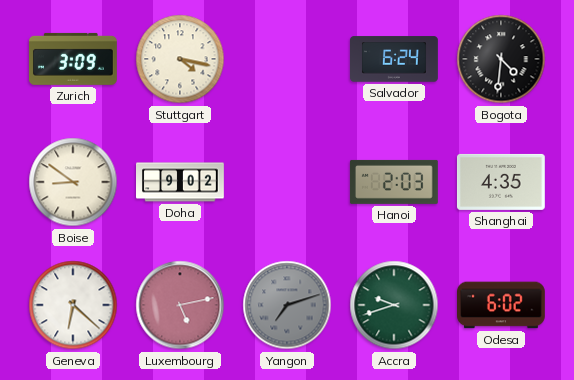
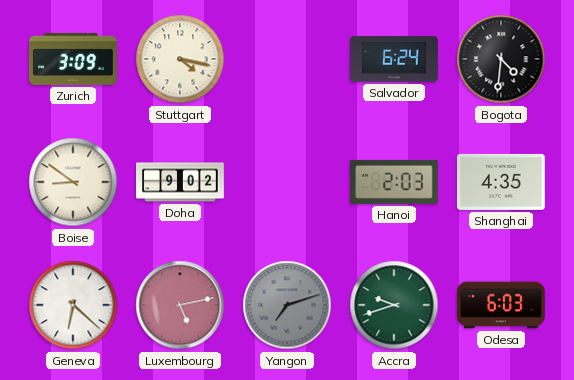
Odesa: 6:02 -> 6:03 (502, 305)
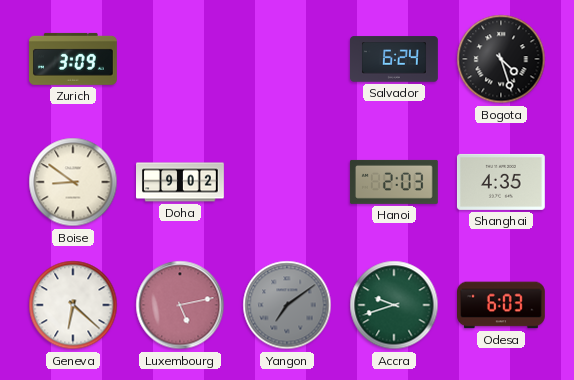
Stuttgart: 4:17 -> none (180, 59)
Bogota: 4:31 -> 4:27 (501, 59)
Yangon: 7:12 -> 7:09 (287, 305)
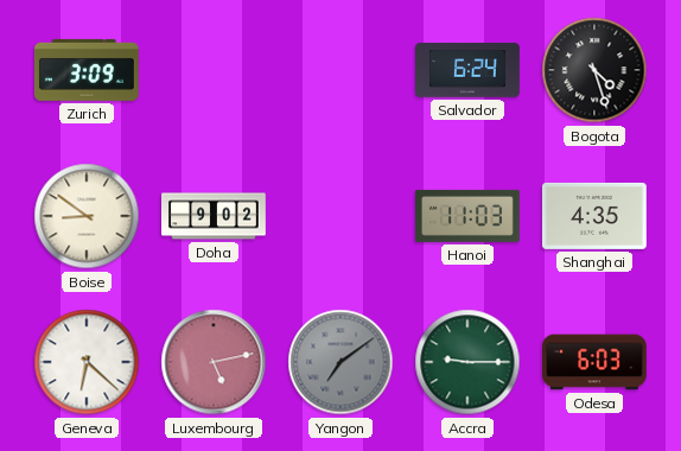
Hanoi: 2:03 -> 11:03 (467, 216)
Accra: 9:42 -> 9:15 (467, 362)
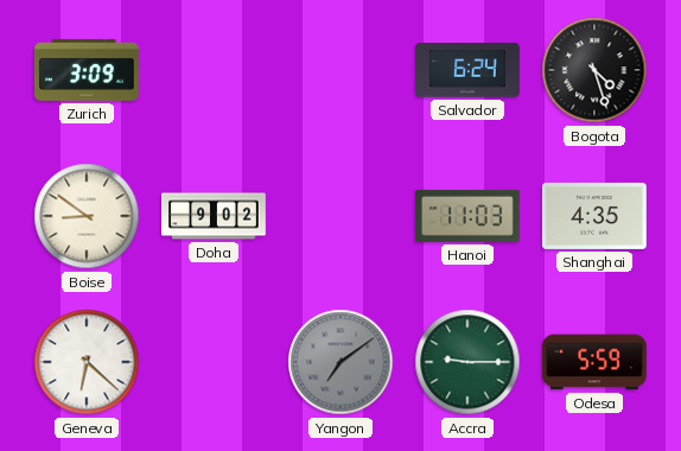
Luxembourg: 5:13 -> none (214, 362)
Odesa: 6:03 -> 5:59 (596, 362)
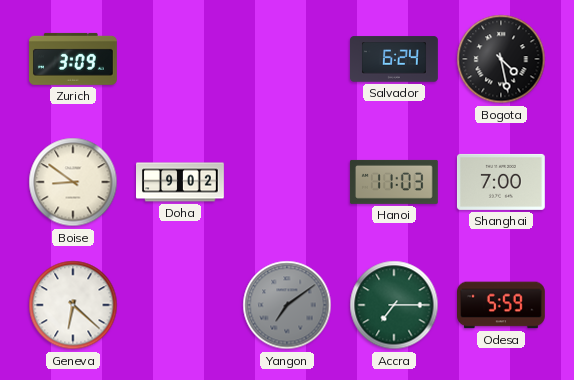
Bogota: 4:27 -> 4:28 (501, 59)
Shanghai: 4:35 -> 7:00 (501, 182)
Accra: 9:15 -> 7:15 (394, 305)
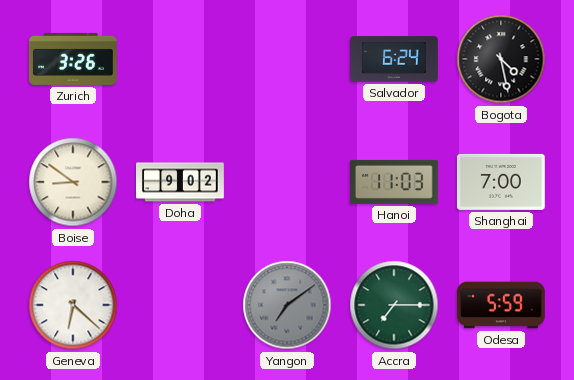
Zurich: 3:09 -> 3:26 (73, 59)
